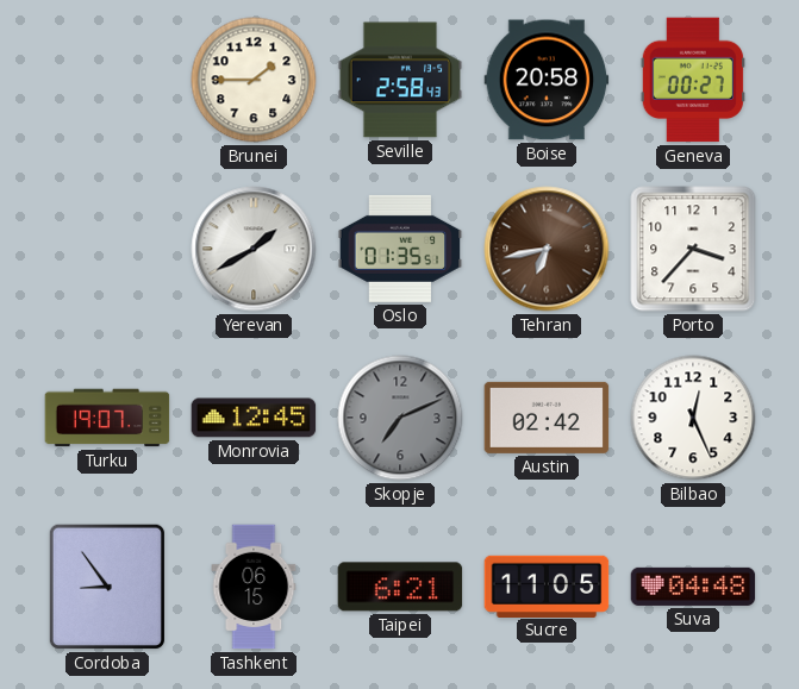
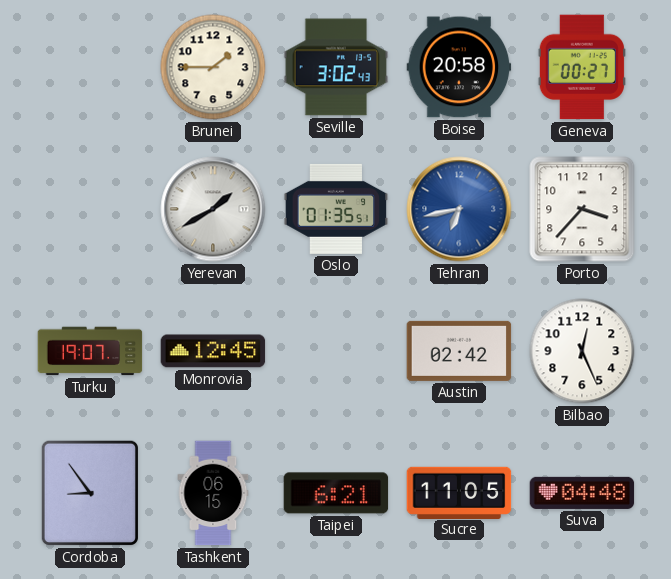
Seville: 2:58 -> 3:02 (336, 67)
Tehran dial: brown -> blue (459, 209)
Skopje: 7:11 -> none (400, 418)
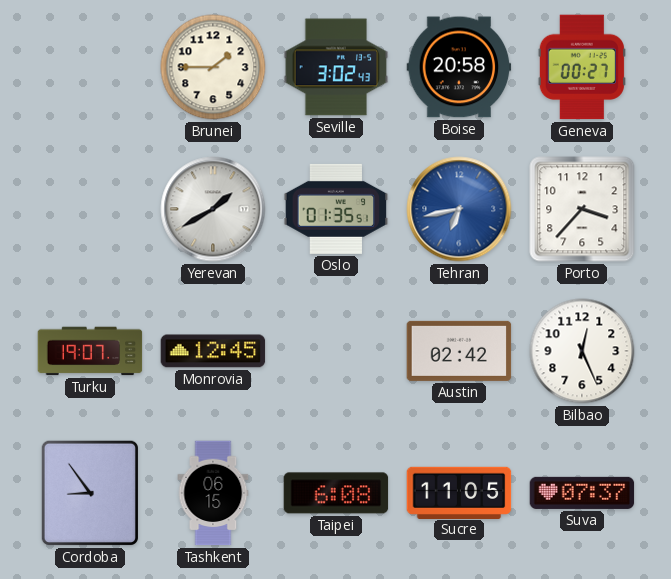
Taipei: 6:21 -> 6:08 (336, 493)
Suva: 04:48 -> 07:37 (582, 493)
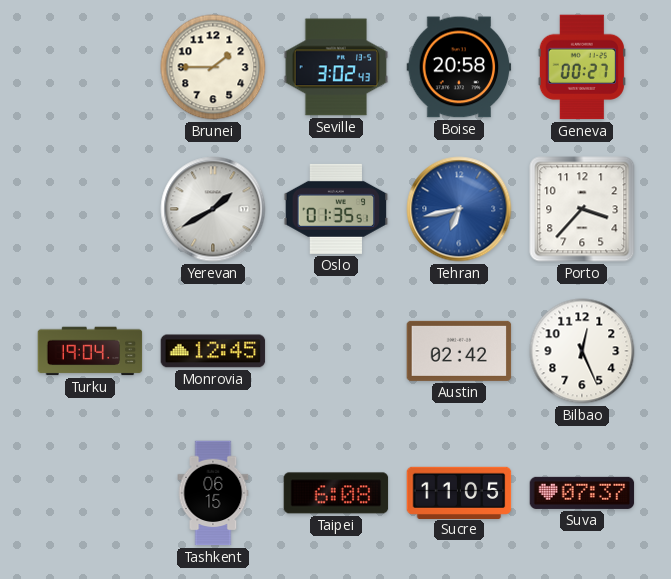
Turku: 19:07 -> 19:04 (90, 351)
Cordoba: 8:54 -> none (90, 493)
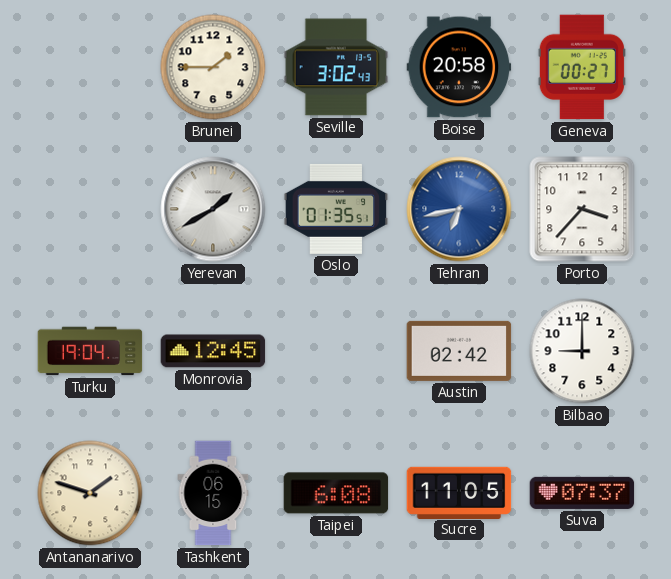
Bilbao: 12:26 -> 9:00 (582, 351)
Antananarivo: none -> 1:48 (90, 493)
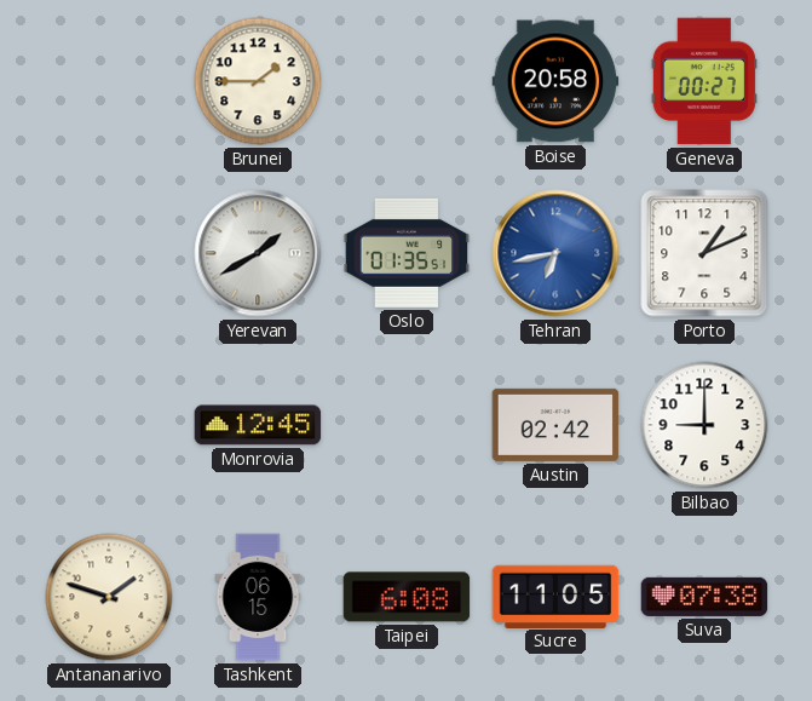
Seville: 3:02 -> none (336, 67)
Porto: 3:37 -> 1:11 (704, 253)
Turku: 19:04 -> none (90, 351)
Suva: 07:37 -> 07:38 (704, 597)
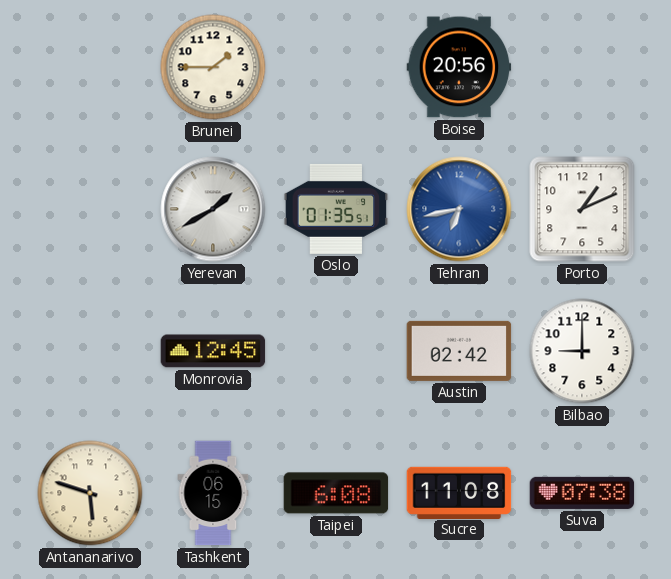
Boise: 20:58 -> 20:56 (459, 67)
Geneva: 00:27 -> none (704, 81)
Antananarivo: 1:48 -> 5:48 (90, 493)
Sucre: 11:05 -> 11:08 (459, 492)
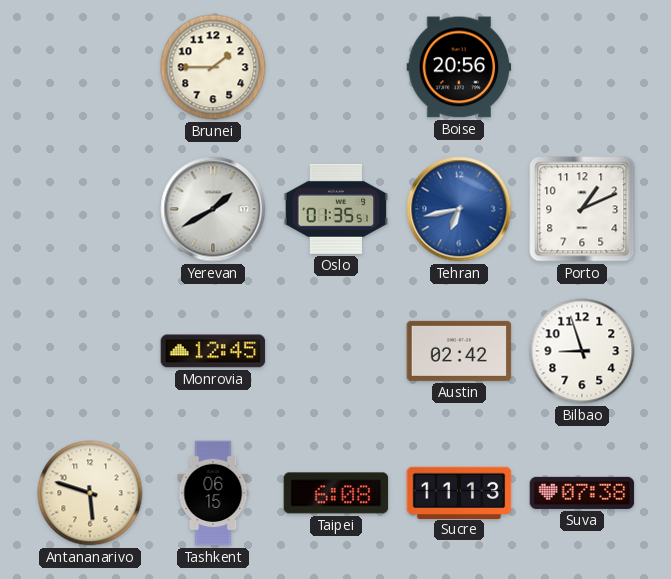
Bilbao: 9:00 -> 8:57 (582, 351)
Sucre: 11:08 -> 11:13 (459, 492)
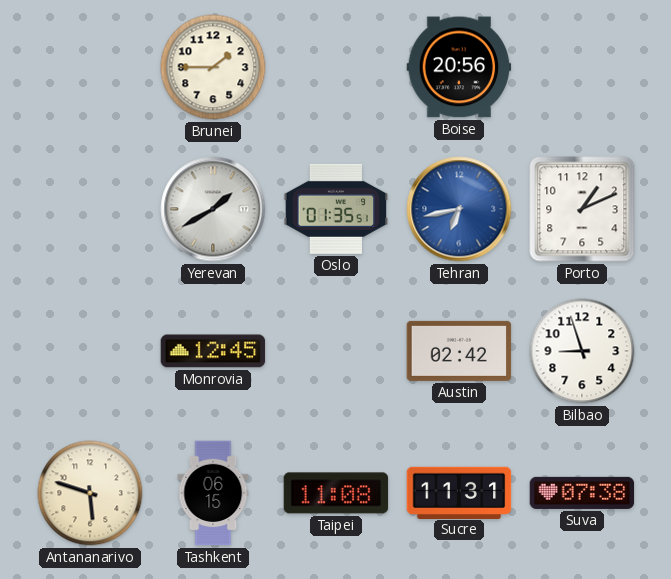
Taipei: 6:08 -> 11:08 (336, 493)
Sucre: 11:13 -> 11:31 (459, 492)
